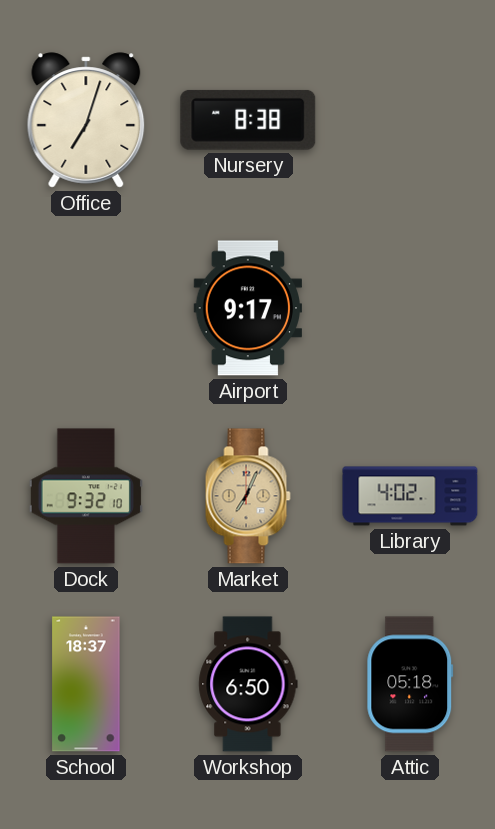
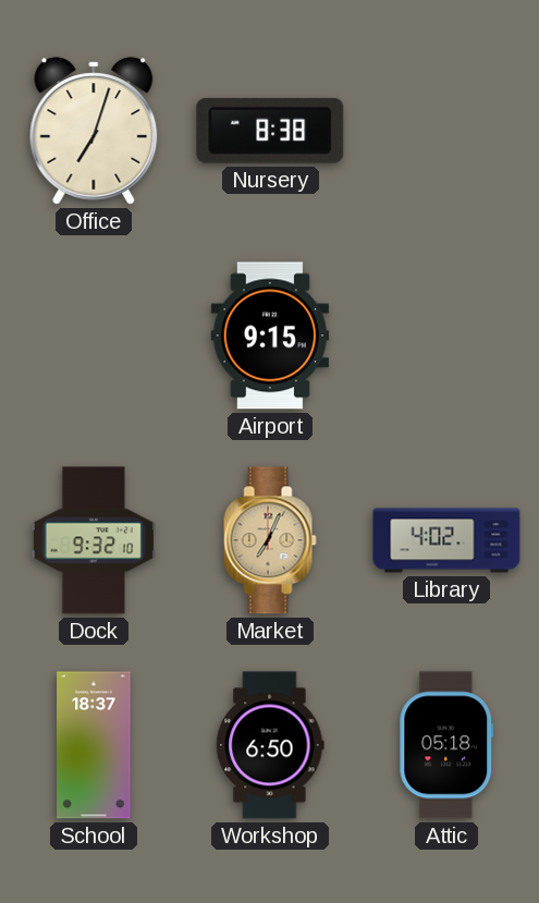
Airport: 9:17 -> 9:15 (269, 335)
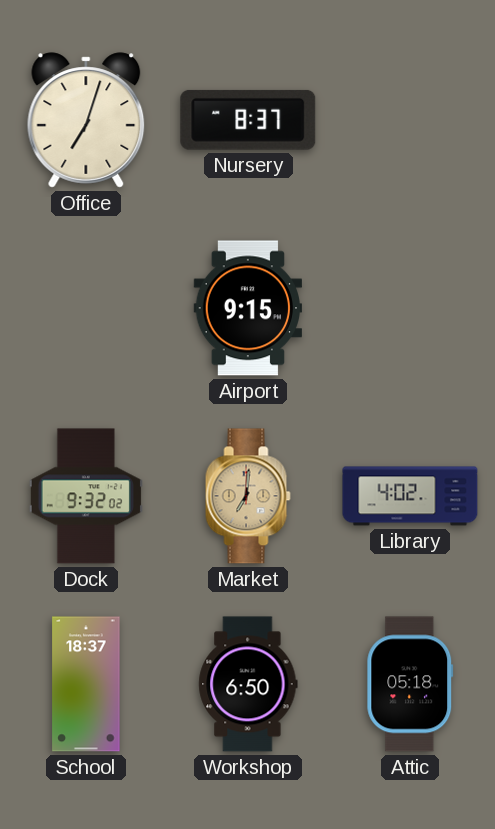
Nursery: 8:38 -> 8:37 (248, 120)
Dock: 9:32:10 -> 9:32:02 (86, 496)
Market: 7:04 -> 7:01 (248, 496)
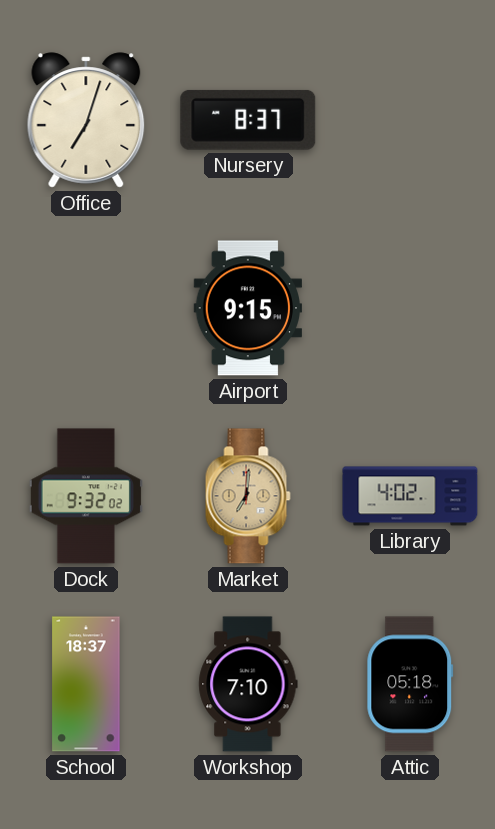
Workshop: 6:50 -> 7:10 (248, 684)
